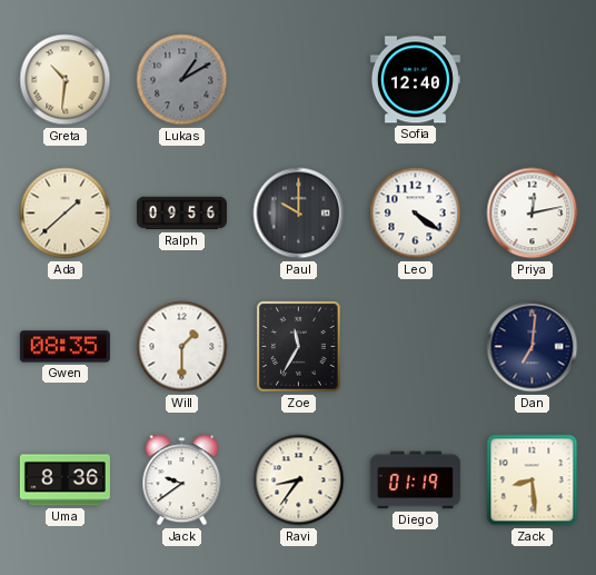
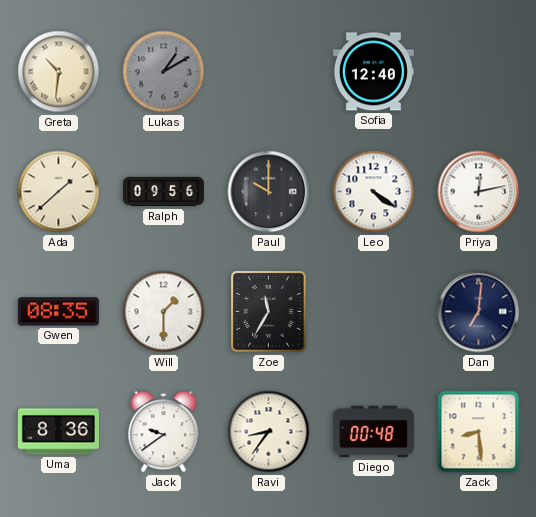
Diego: 01:19 -> 00:48 (373, 432)
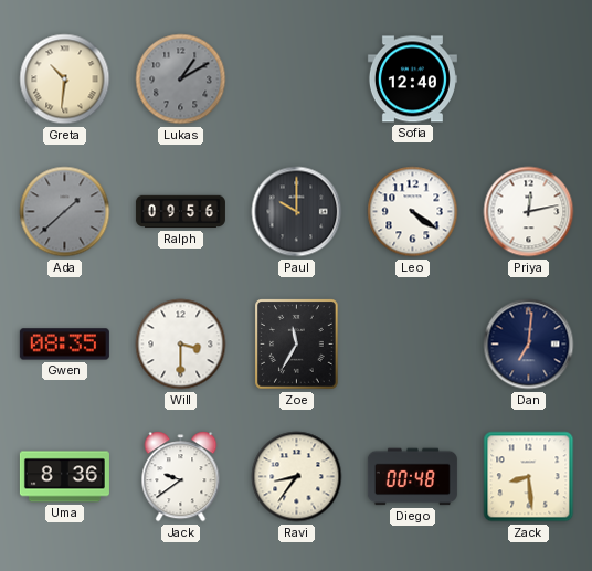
Ada dial: cream -> grey (65, 212)
Will: 1:30 -> 3:30 (181, 345)
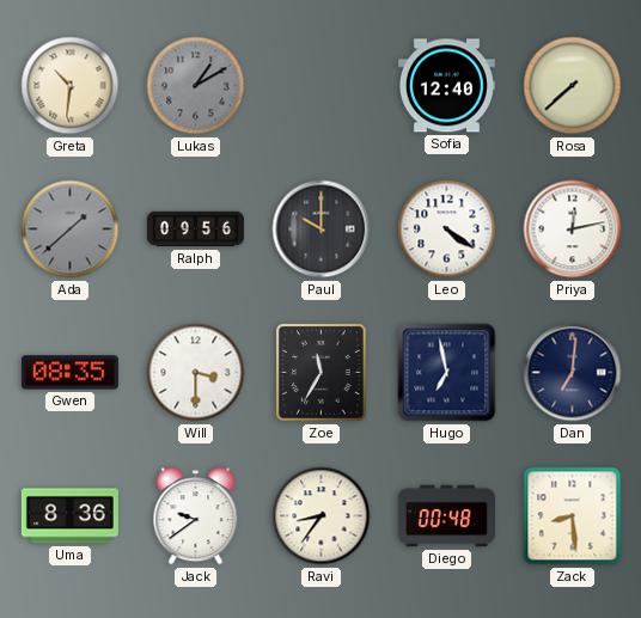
Rosa: none -> 7:38 (573, 86)
Hugo: none -> 6:58 (447, 373)
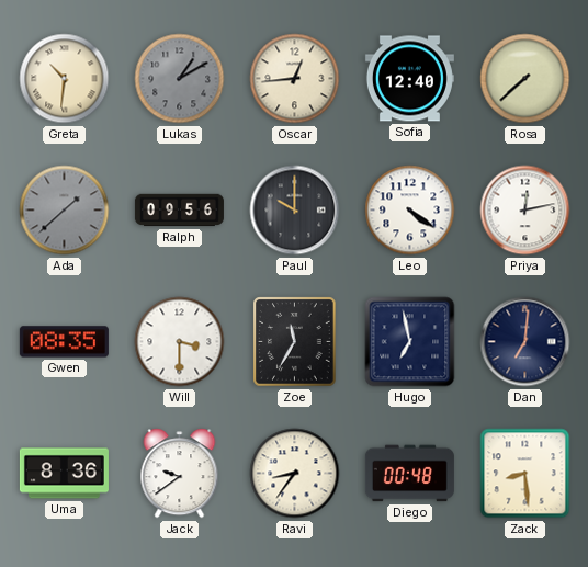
Oscar: none -> 12:44 (295, 79)
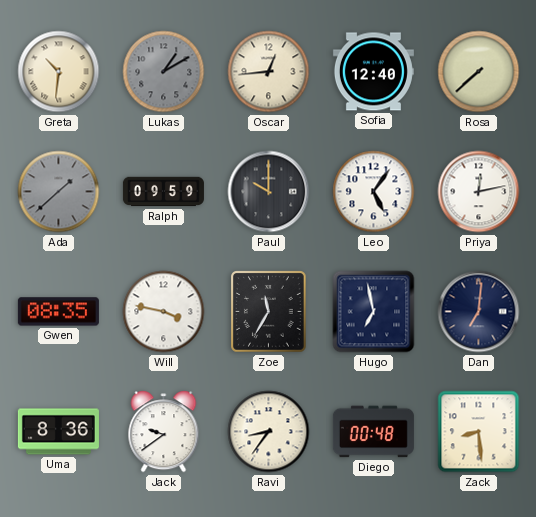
Ralph: 09:56 -> 09:59 (163, 192)
Leo: 4:21 -> 5:06 (374, 192)
Will: 3:30 -> 3:47 (164, 312)
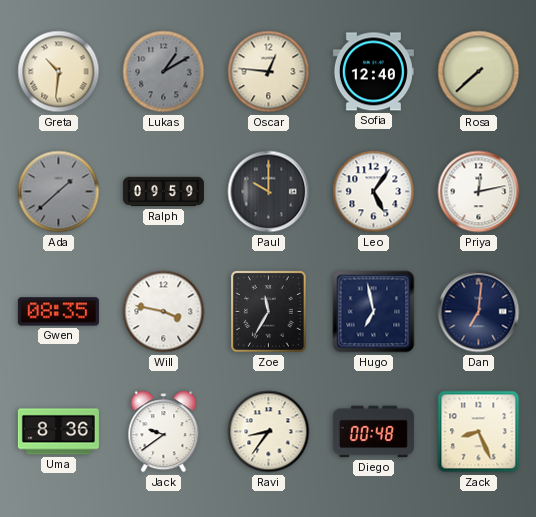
Oscar: 12:44 -> 12:46 (269, 72)
Zack: 8:29 -> 8:26 (479, 432)
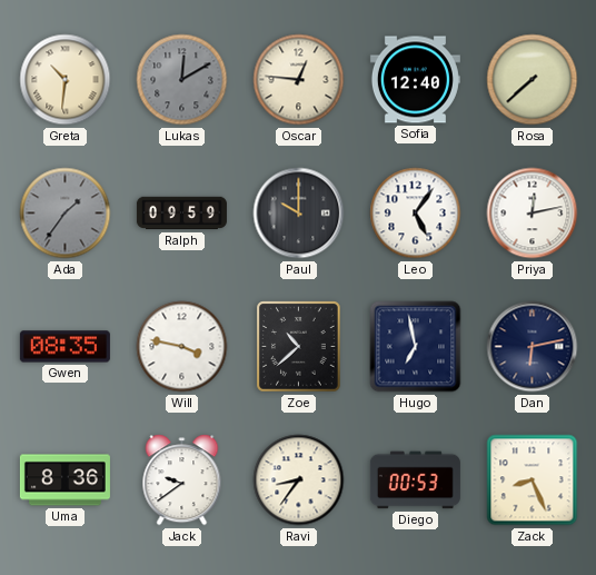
Lukas: 1:10 -> 12:10 (182, 80)
Ada: 1:38 -> 1:36 (66, 214)
Zoe: 11:35 -> 10:38 (299, 347)
Dan: 7:01 -> 6:13 (533, 347)
Diego: 00:48 -> 00:53 (415, 480)
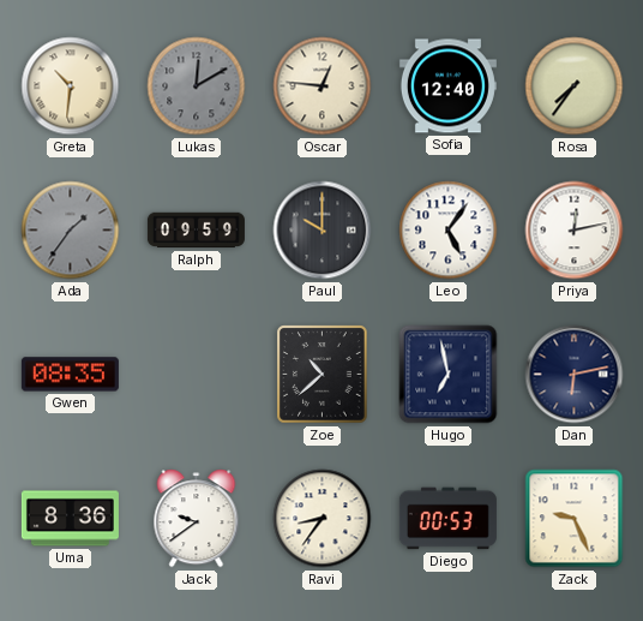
Rosa: 7:38 -> 7:36 (575, 86)
Will: 3:47 -> none (182, 347)
Zack: 8:26 -> 9:26 (575, 519)
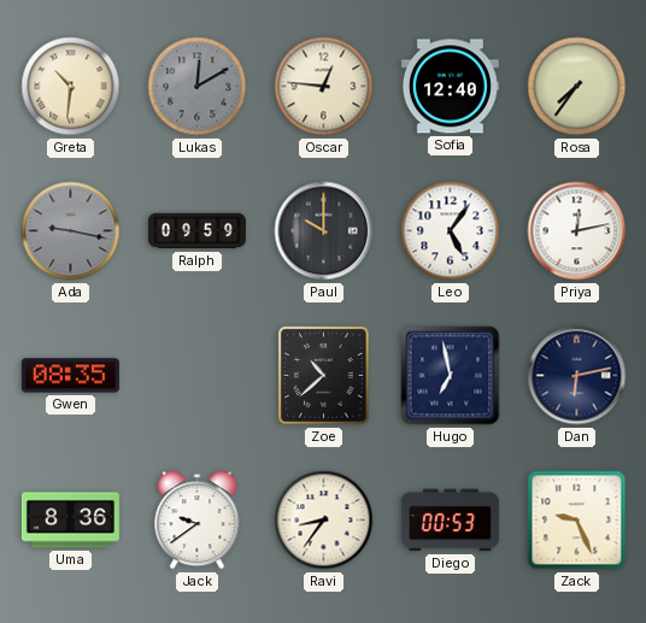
Ada: 1:36 -> 9:17 (71, 231)
